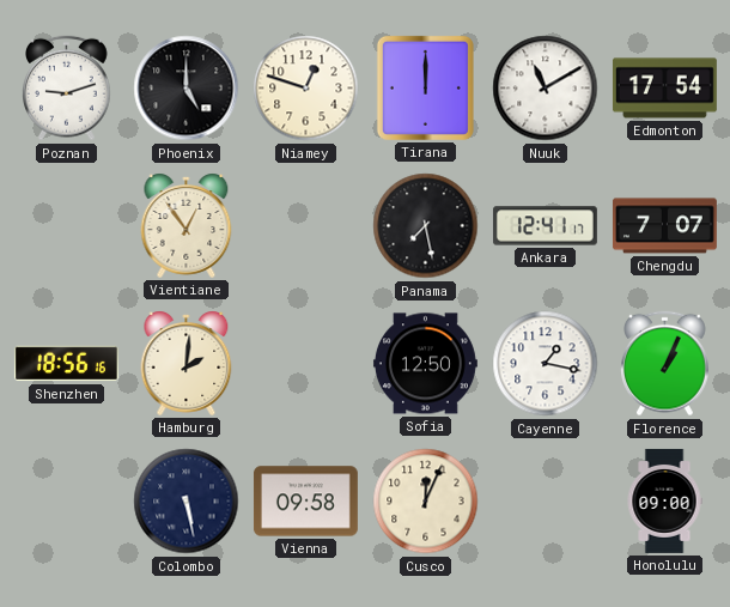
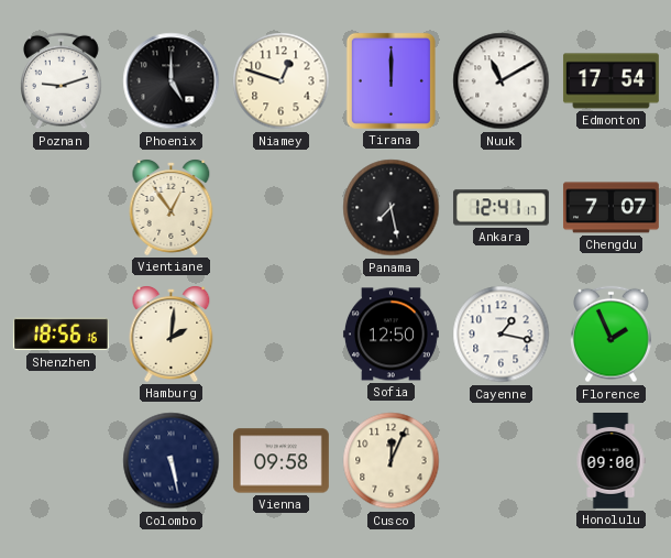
Florence: 1:04 -> 1:56 (612, 335)
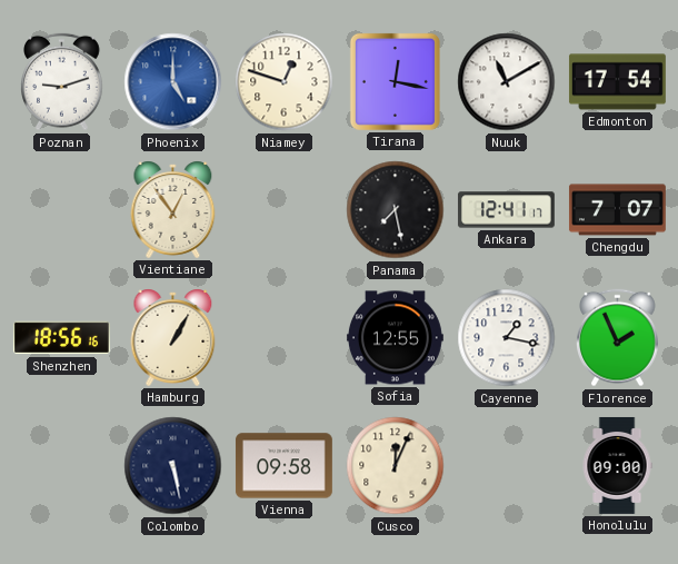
Phoenix dial: black -> blue (173, 82)
Tirana: 12:00 -> 12:17 (395, 81)
Hamburg: 2:01 -> 1:05 (173, 337)
Sofia: 12:50 -> 12:55 (395, 338)
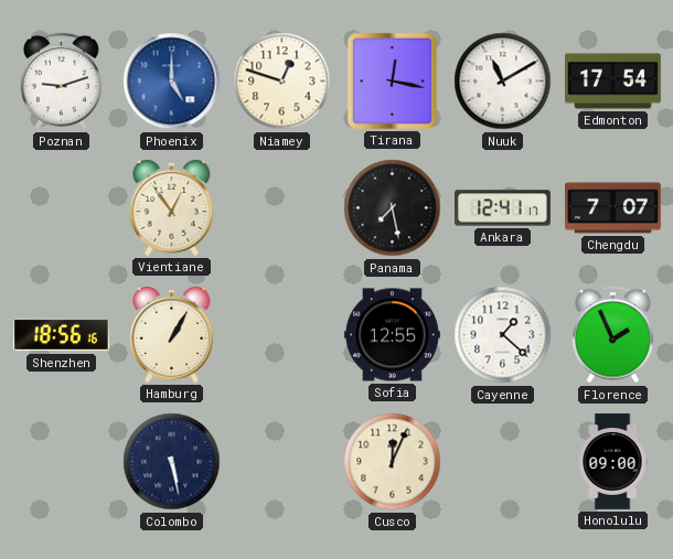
Cayenne: 1:17 -> 1:22 (503, 335)
Vienna: 09:58 -> none (283, 466)
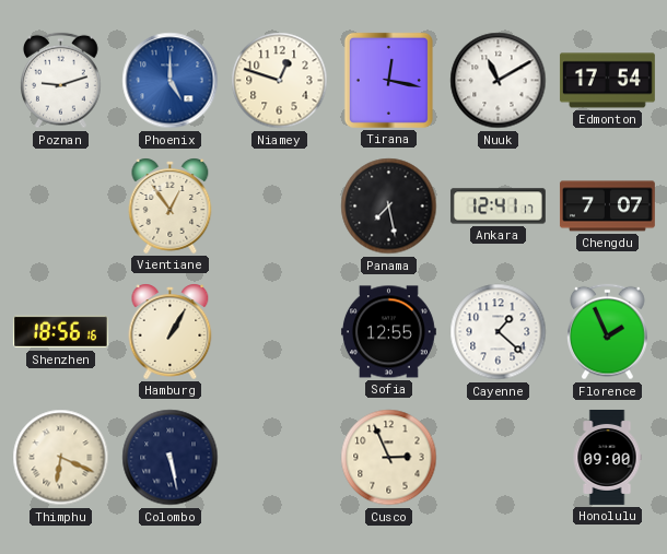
Thimphu: none -> 6:19 (61, 458)
Cusco: 12:04 -> 2:56 (389, 458)
